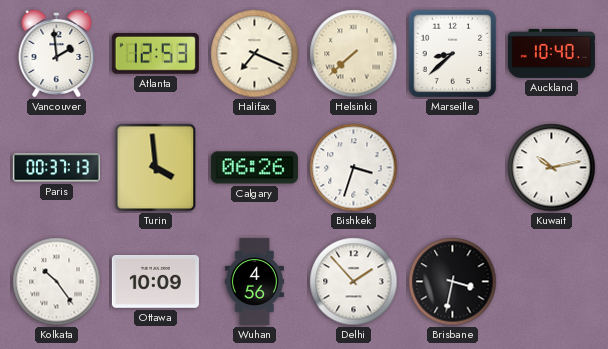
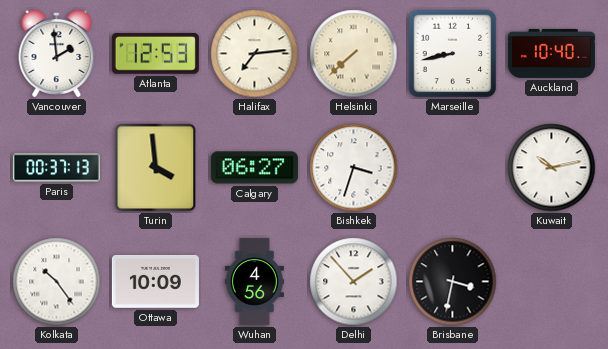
Halifax: 7:19 -> 7:14 (255, 54)
Marseille: 8:38 -> 8:43 (453, 54)
Calgary: 06:26 -> 06:27 (254, 168)
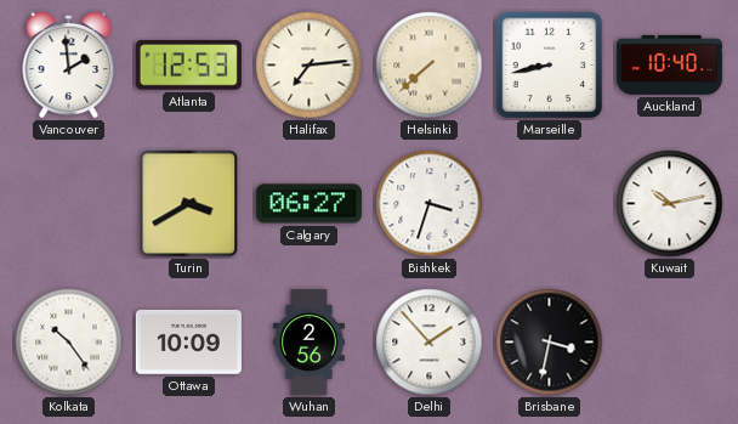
Paris: 00:37 -> none (56, 168)
Turin: 3:59 -> 3:40 (189, 204)
Wuhan: 4:56 -> 2:56 (308, 341)
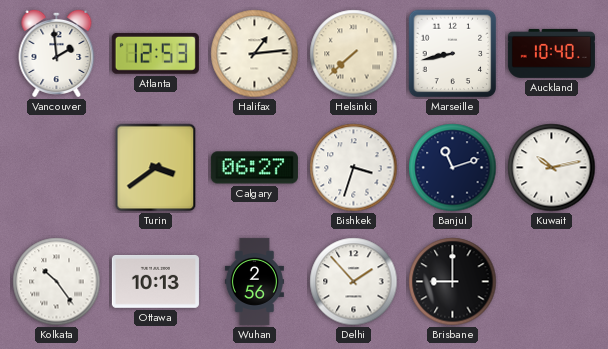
Halifax: 7:14 -> 1:14 (255, 54)
Turin: 3:40 -> 3:39 (156, 168)
Banjul: none -> 11:12 (453, 168)
Ottawa: 10:09 -> 10:13 (155, 282)
Brisbane: 3:32 -> 9:00 (453, 282)
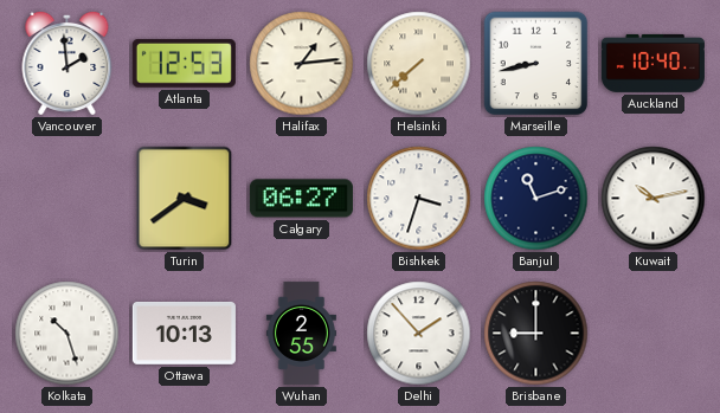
Kolkata: 10:24 -> 10:27 (67, 334)
Wuhan: 2:56 -> 2:55 (301, 333)
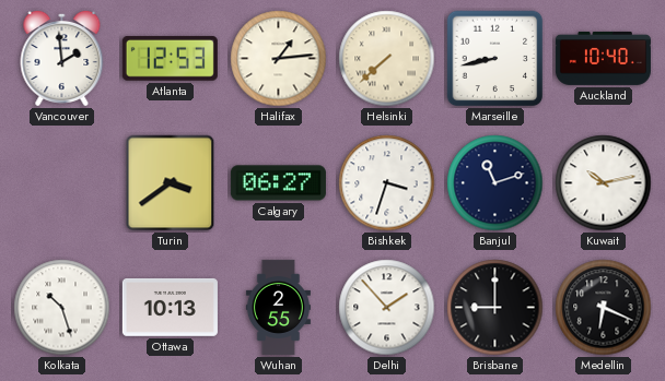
Medellin: none -> 6:19 (604, 308)
